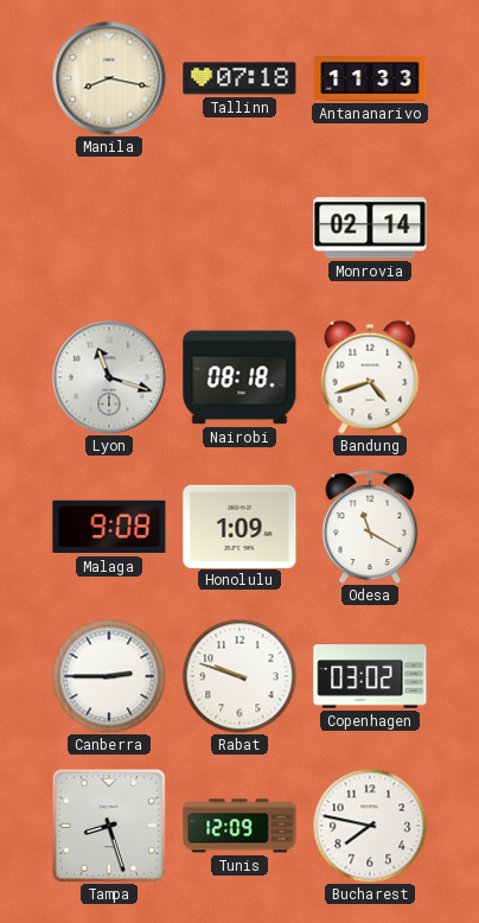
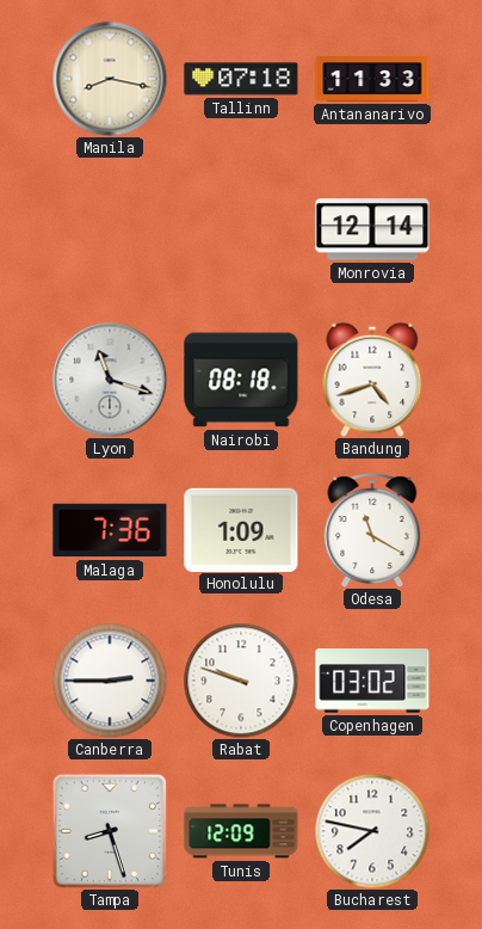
Monrovia: 02:14 -> 12:14 (372, 229)
Malaga: 9:08 -> 7:36 (110, 530)
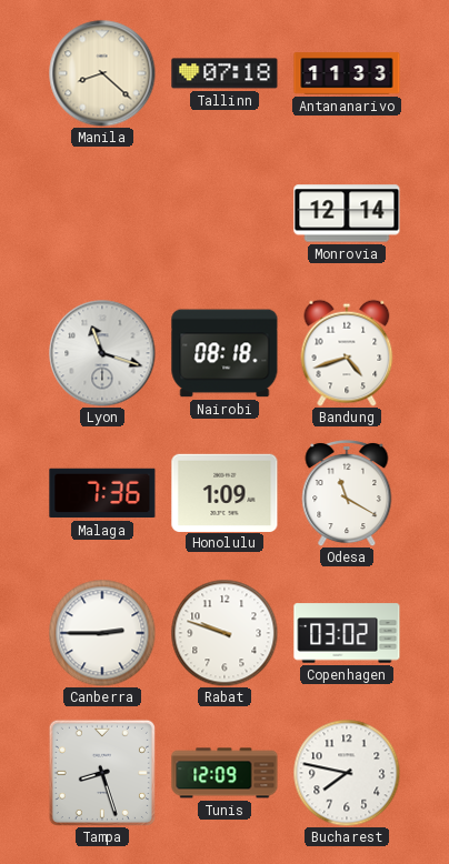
Manila: 8:17 -> 8:22 (102, 73)
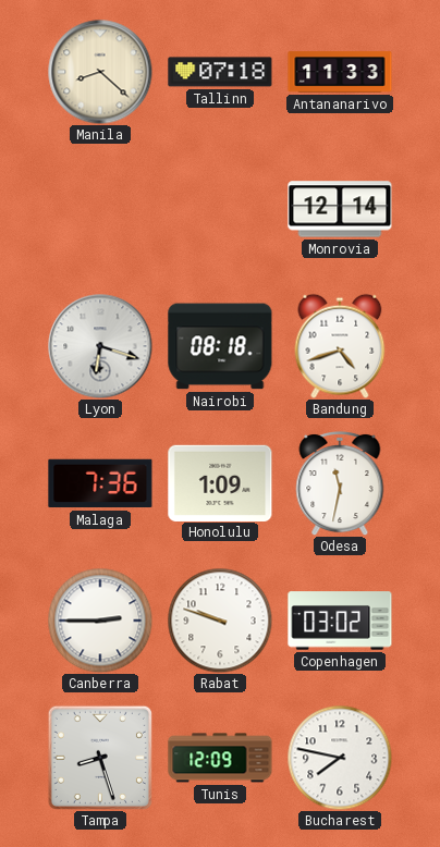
Lyon: 11:18 -> 6:18 (100, 346)
Odesa: 11:20 -> 11:32 (340, 483)
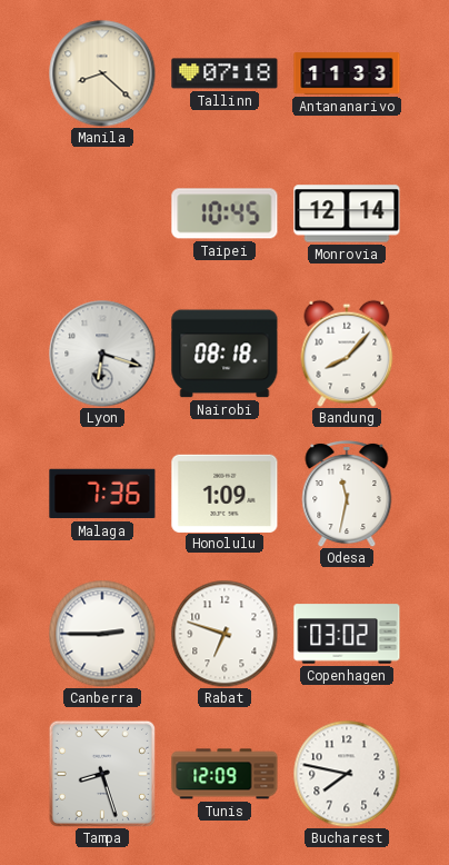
Taipei: none -> 10:45 (225, 213)
Bandung: 4:42 -> 8:07 (347, 354)
Rabat: 9:48 -> 6:48 (225, 634)
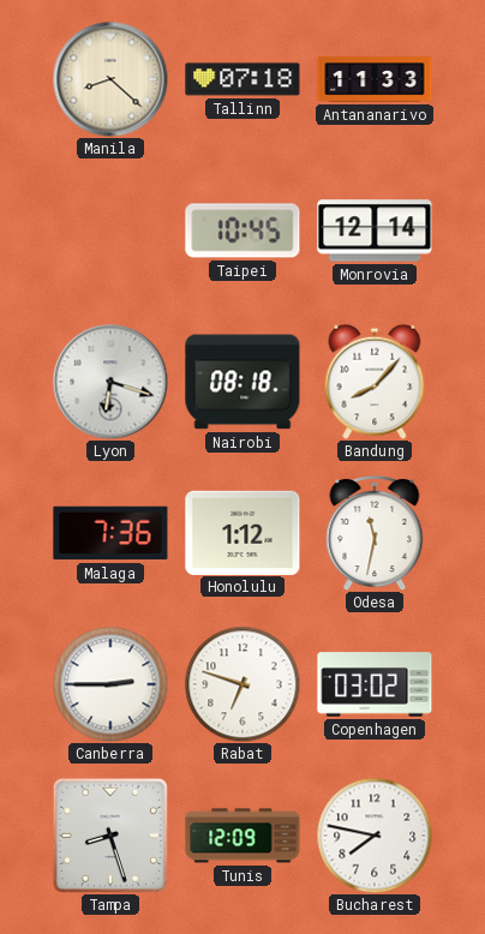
Honolulu: 1:09 -> 1:12 (242, 532)
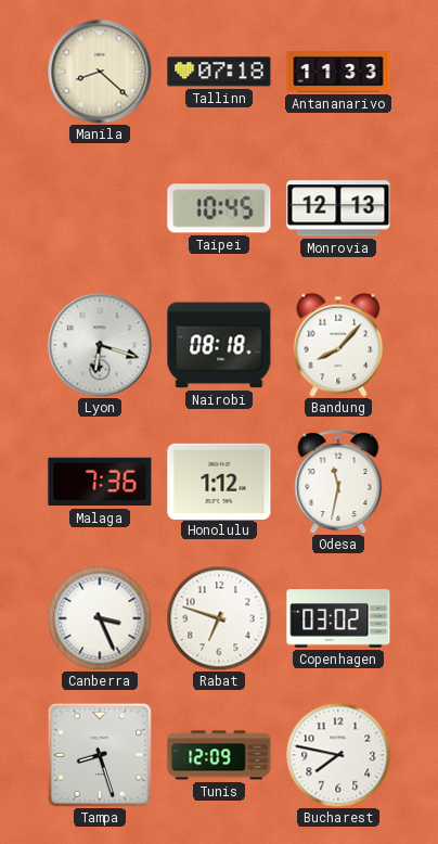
Monrovia: 12:14 -> 12:13 (338, 208)
Canberra: 2:45 -> 3:26 (100, 618)
